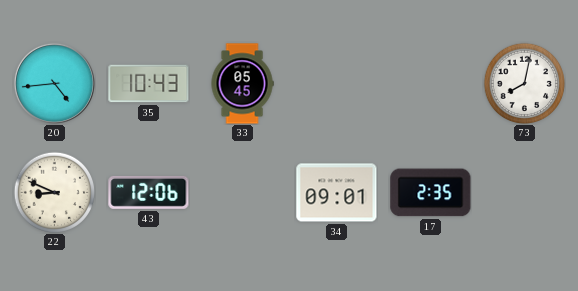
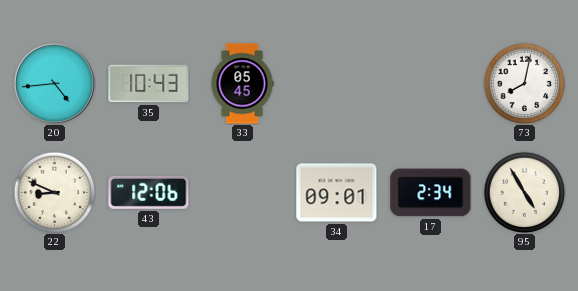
17: 2:35 -> 2:34 (431, 193)
95: none -> 4:55 (524, 192)
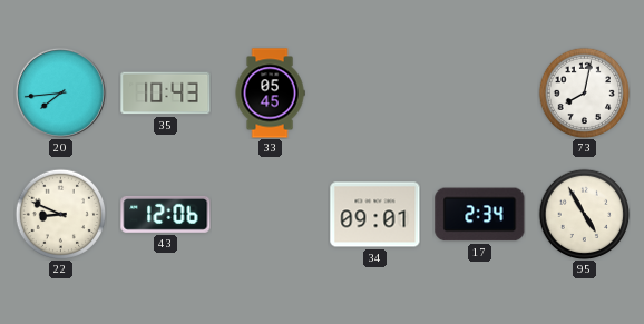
20: 4:44 -> 7:44 (60, 92)
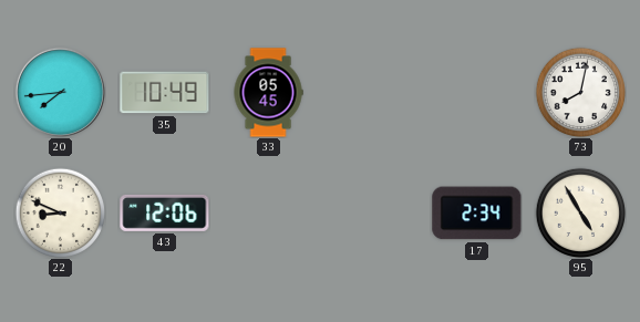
35: 10:43 -> 10:49 (165, 93)
34: 09:01 -> none (375, 215)
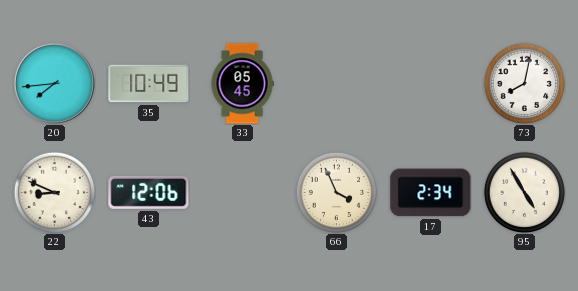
66: none -> 3:56 (336, 192)
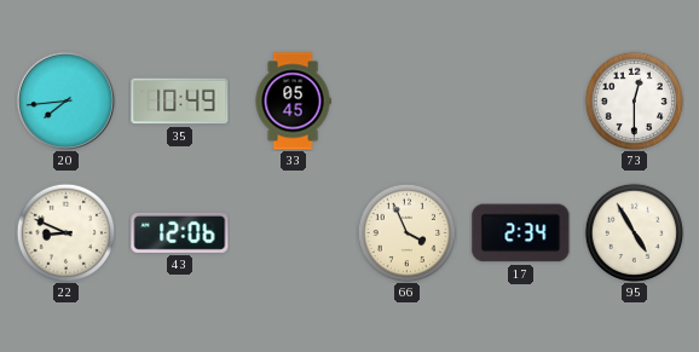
73: 8:02 -> 12:30 (634, 100)
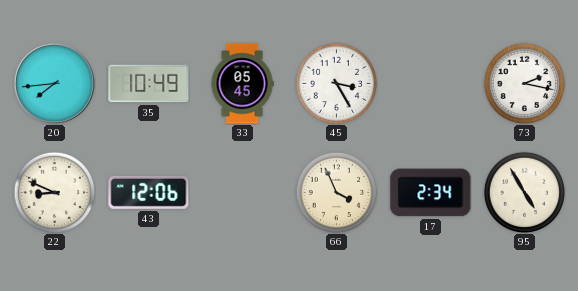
45: none -> 3:25 (336, 83)
73: 12:30 -> 2:17 (524, 83)
